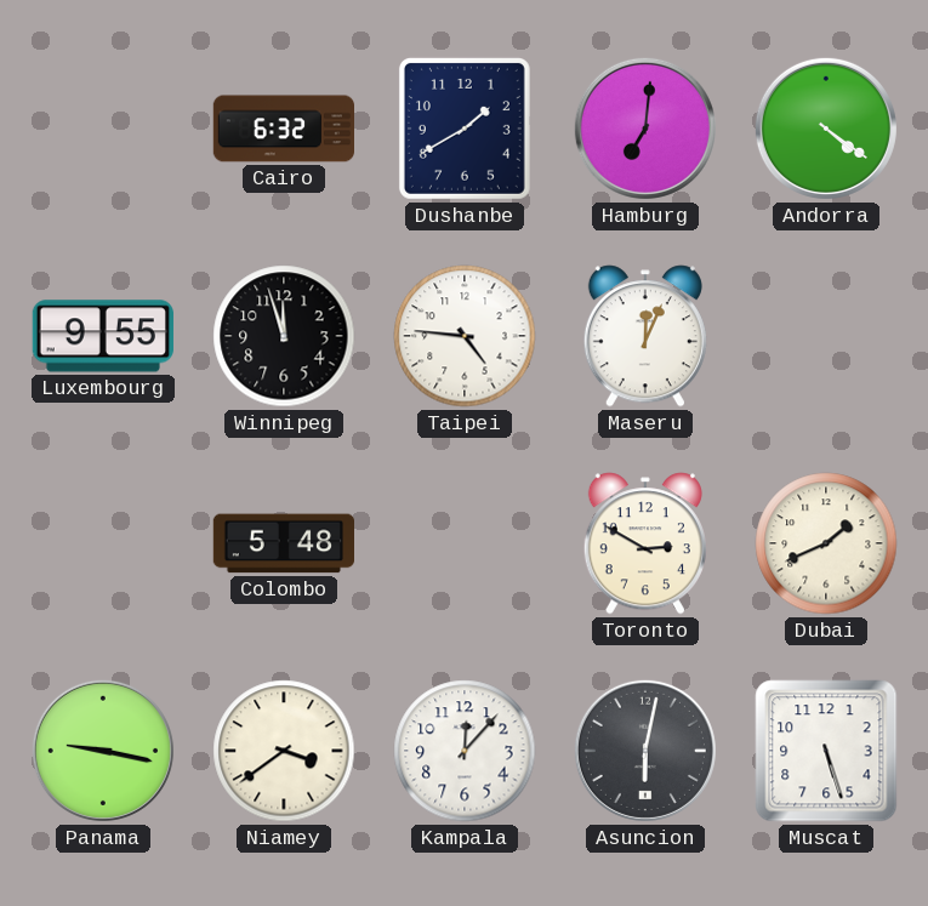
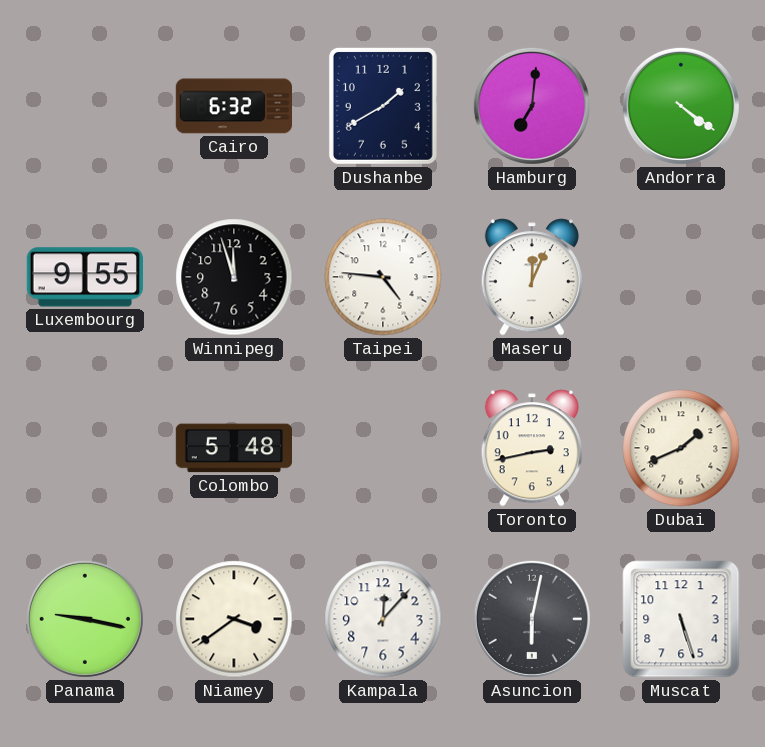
Toronto: 2:50 -> 2:43 (532, 448)
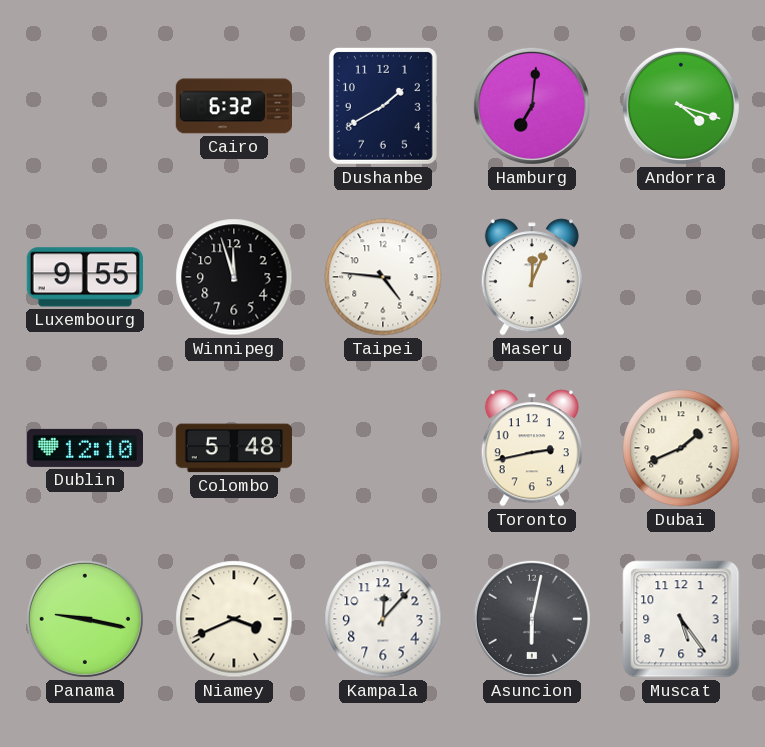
Andorra: 4:21 -> 4:18 (681, 106)
Dublin: none -> 12:10 (84, 448)
Niamey: 3:39 -> 3:41 (234, 619)
Muscat: 5:27 -> 5:24 (681, 619)
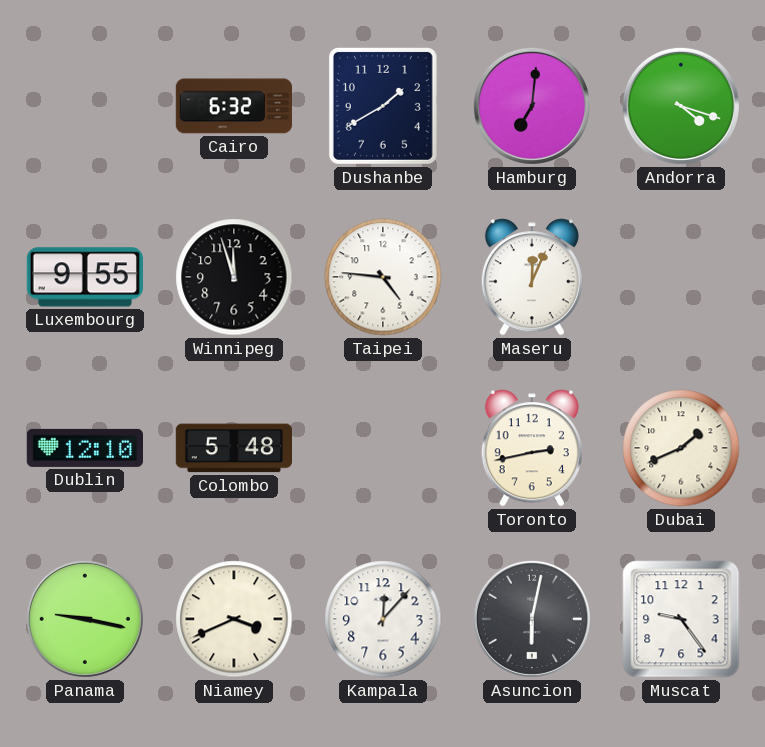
Muscat: 5:24 -> 9:24 (681, 619)
